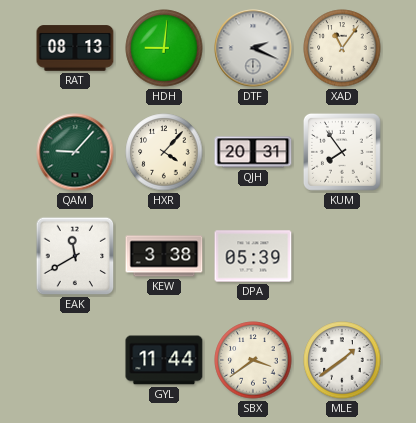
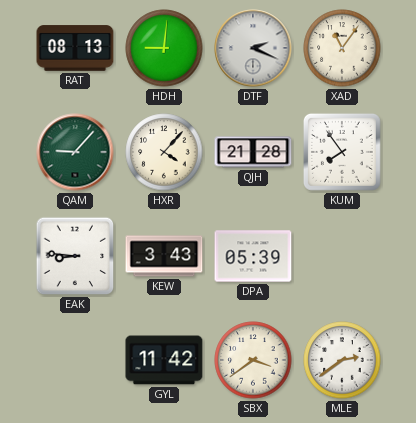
QJH: 20:31 -> 21:28 (253, 152)
EAK: 11:40 -> 8:46 (75, 256)
KEW: 3:38 -> 3:43 (164, 256)
GYL: 11:44 -> 11:42 (164, 360)
MLE: 1:39 -> 2:39 (342, 360)
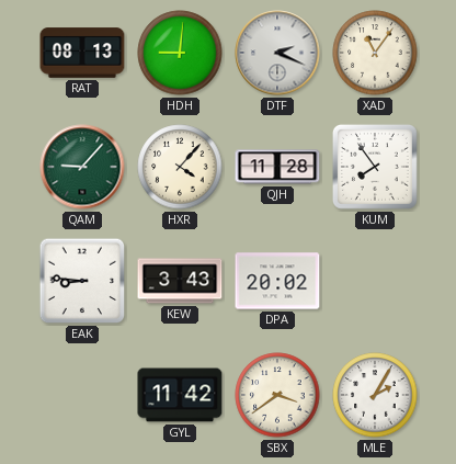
QJH: 21:28 -> 11:28 (277, 167)
DPA: 05:39 -> 20:02 (277, 281)
MLE: 2:39 -> 2:05 (375, 395)
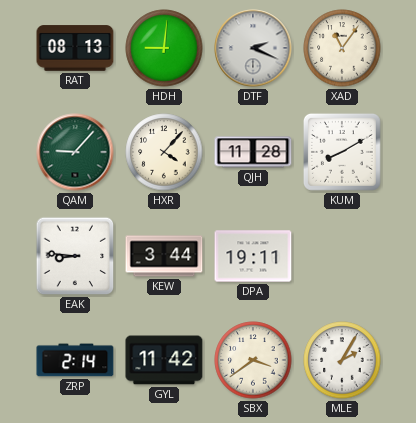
KUM: 7:54 -> 8:10 (342, 152)
KEW: 3:43 -> 3:44 (164, 256)
DPA: 20:02 -> 19:11 (253, 256)
ZRP: none -> 2:14 (75, 360)
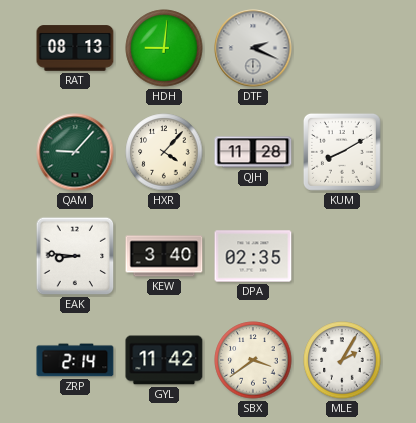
XAD: 11:06 -> none (342, 48)
KEW: 3:44 -> 3:40 (164, 256)
DPA: 19:11 -> 02:35 (253, 256)
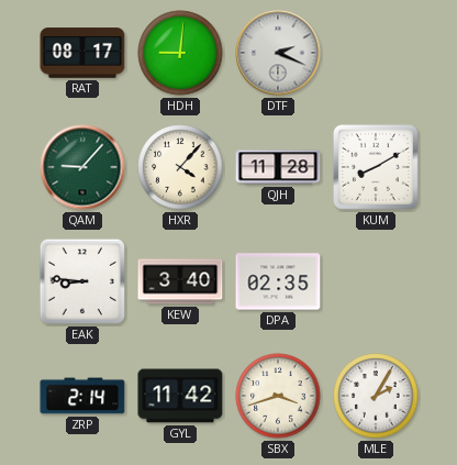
RAT: 08:13 -> 08:17 (82, 53)
SBX: 3:39 -> 3:42 (278, 396)
